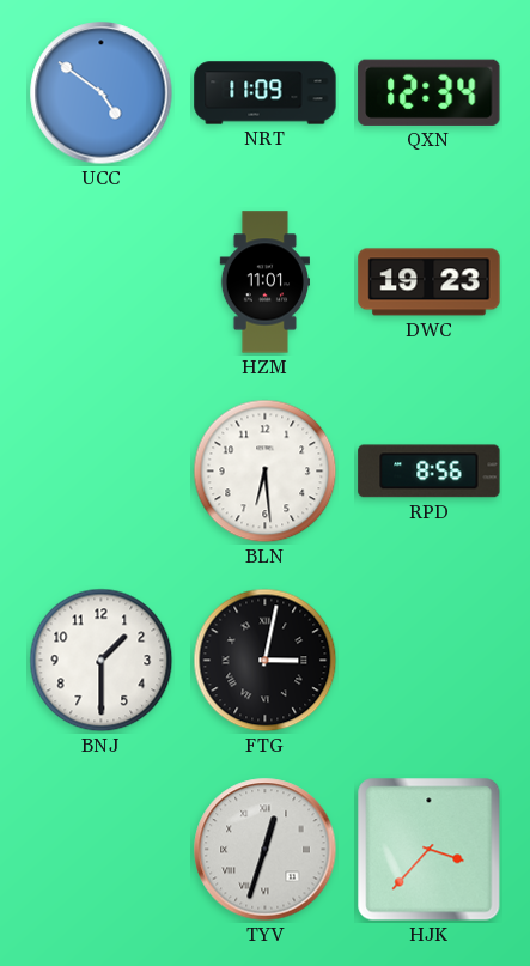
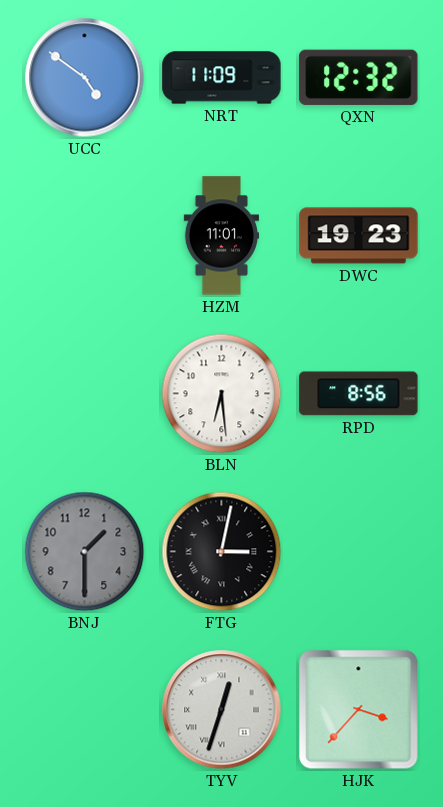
QXN: 12:34 -> 12:32 (359, 77)
BNJ dial: white -> grey (85, 552)
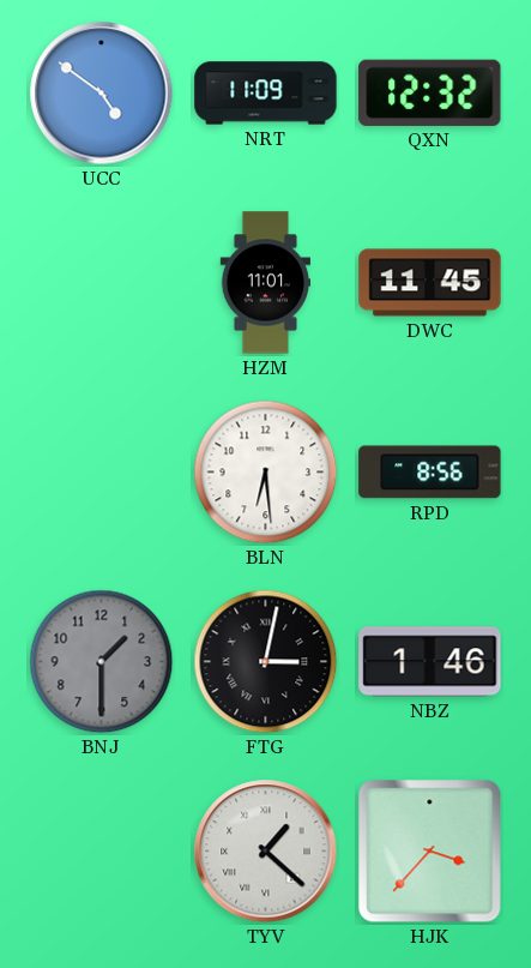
DWC: 19:23 -> 11:45 (430, 283)
NBZ: none -> 1:46 (430, 662)
TYV: 12:33 -> 1:22 (266, 852)
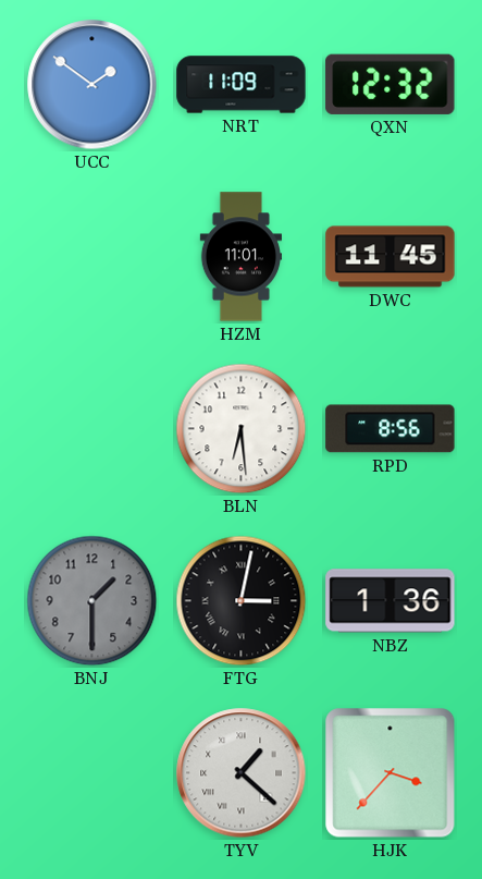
UCC: 4:51 -> 1:51 (92, 85)
NBZ: 1:46 -> 1:36 (391, 601)
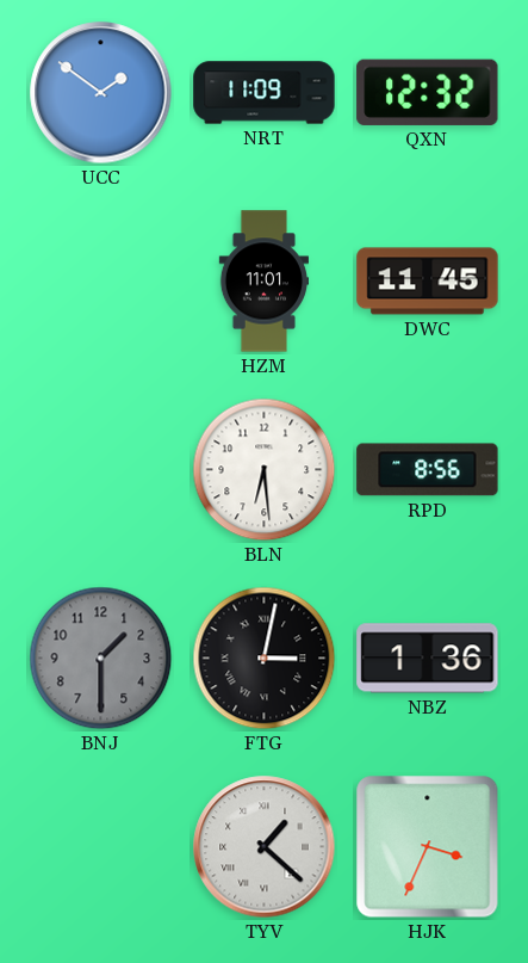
HJK: 3:37 -> 3:34 (428, 847)
